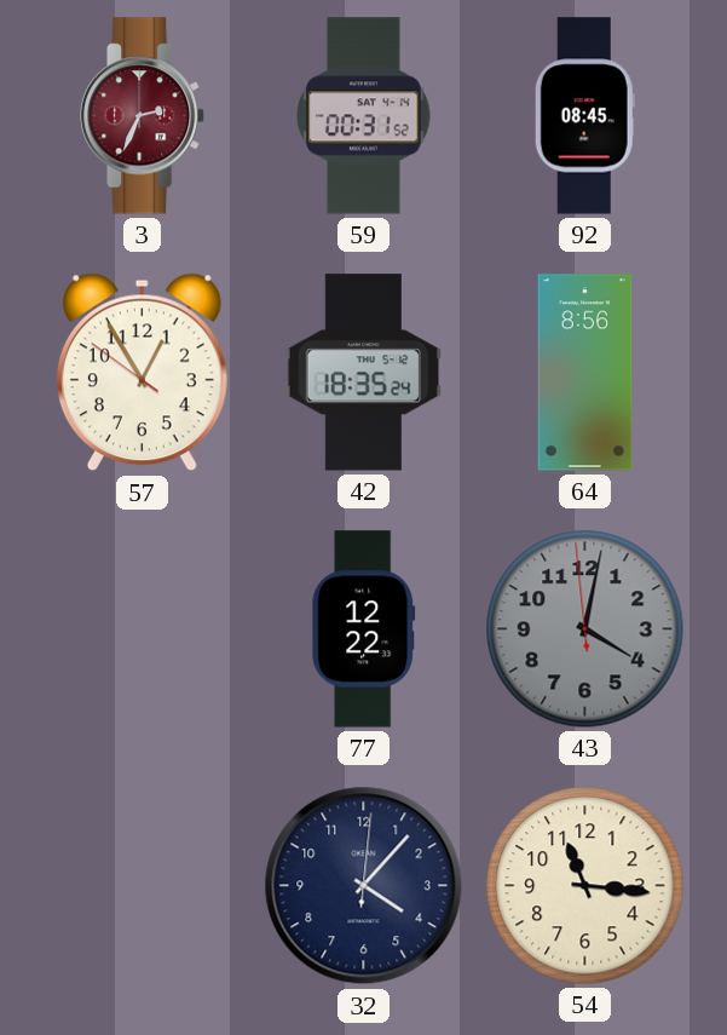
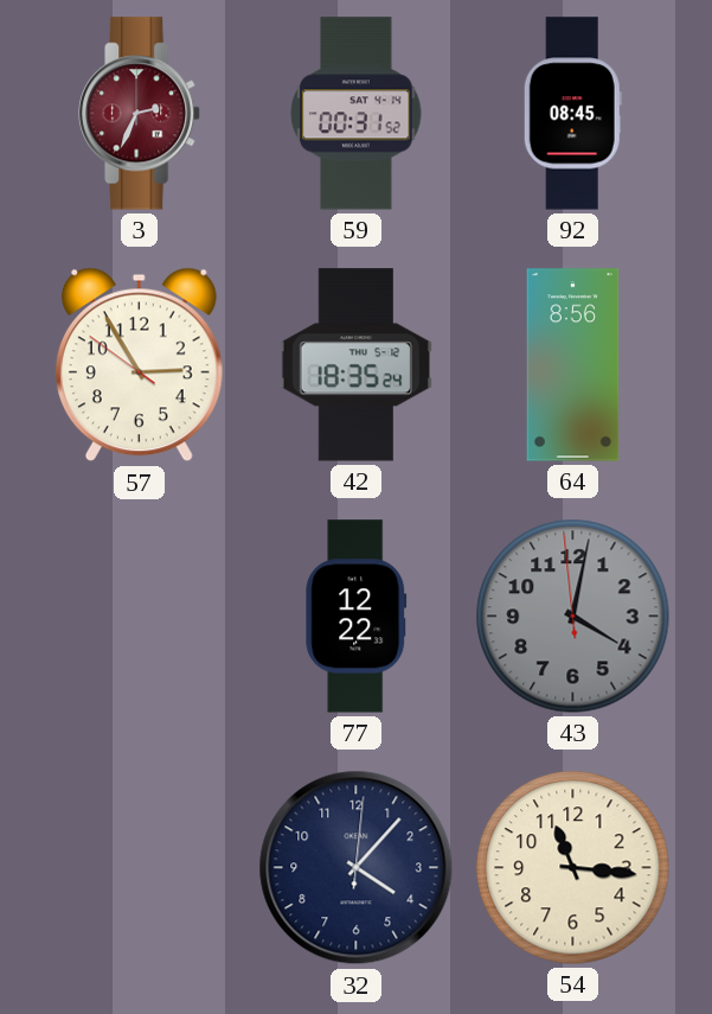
57: 12:54 -> 2:54 (139, 365)
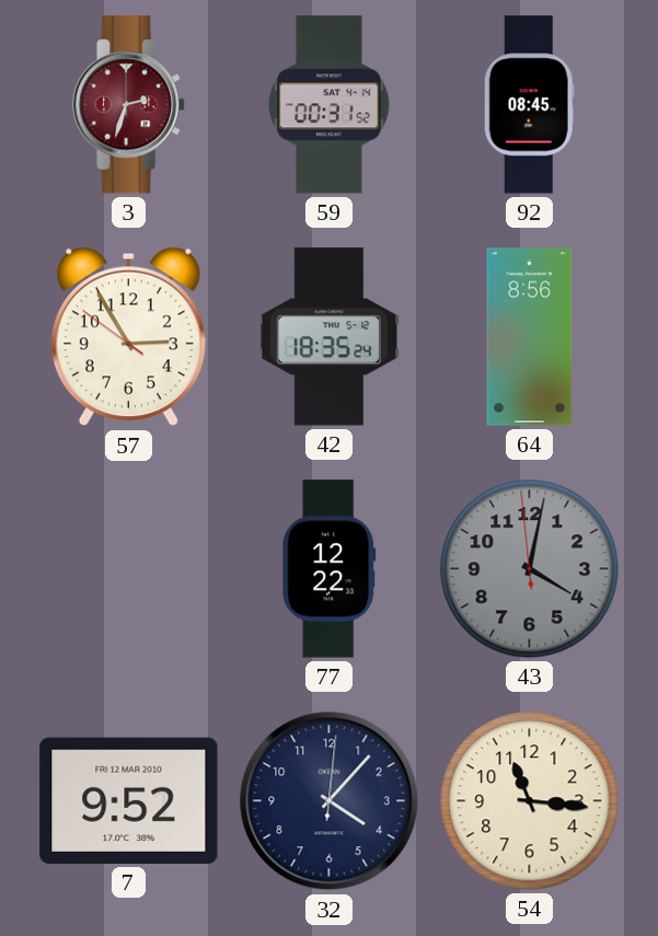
3: 2:34 -> 2:33 (129, 105)
7: none -> 9:52 (129, 800)
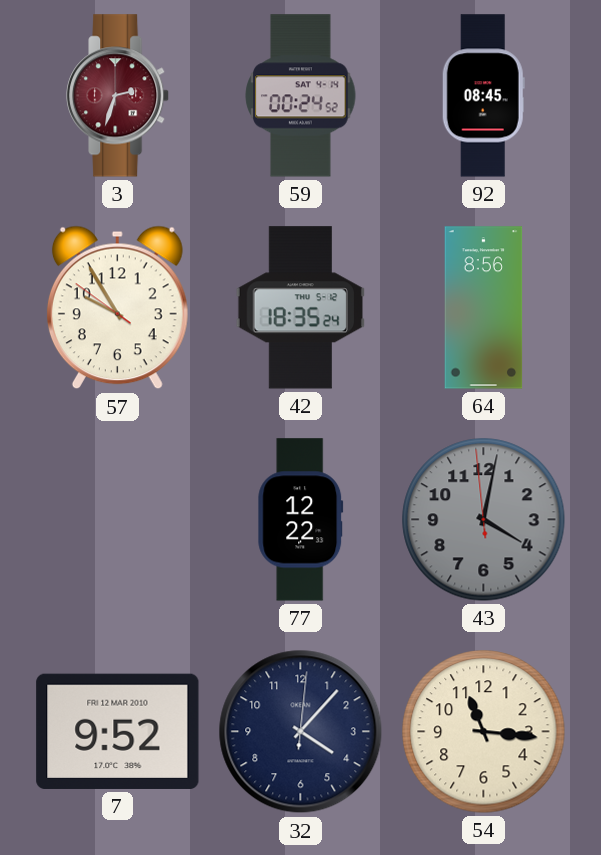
59: 00:31 -> 00:24 (301, 96)
57: 2:54 -> 9:54 (117, 308)
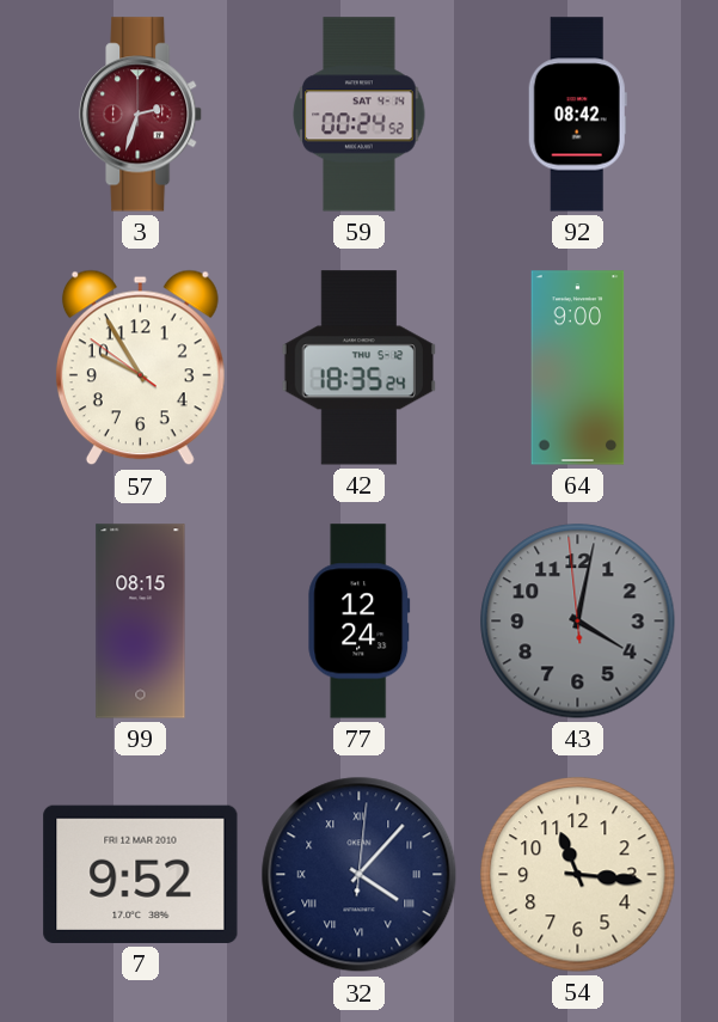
92: 08:45 -> 08:42 (577, 115)
64: 8:56 -> 9:00 (578, 368)
99: none -> 08:15 (141, 622)
77: 12:22 -> 12:24 (360, 622)
32 numerals: Arabic -> Roman (360, 875)
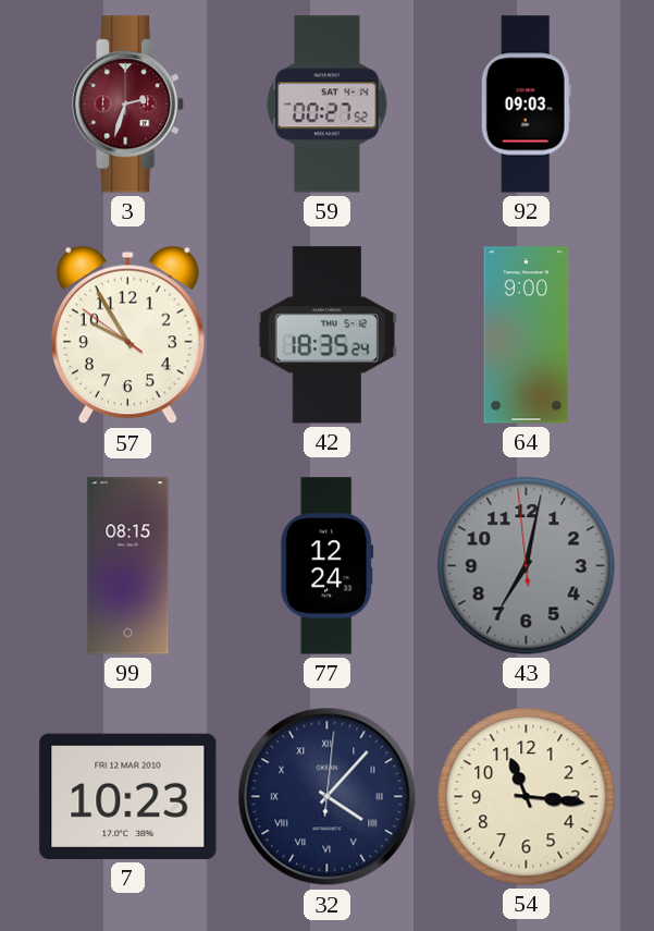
59: 00:24 -> 00:27 (328, 105)
92: 08:42 -> 09:03 (526, 105)
43: 4:01 -> 7:01 (527, 566)
7: 9:52 -> 10:23 (128, 796)
